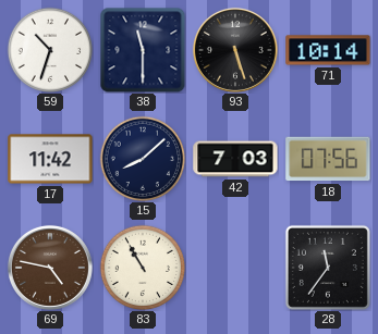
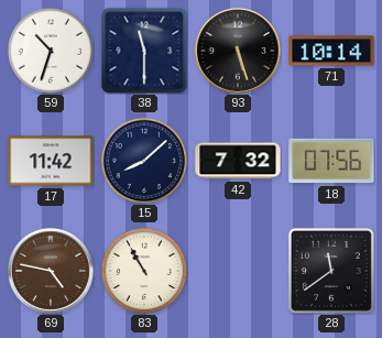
42: 7:03 -> 7:32 (238, 161)
28: 11:36 -> 11:39 (331, 271)
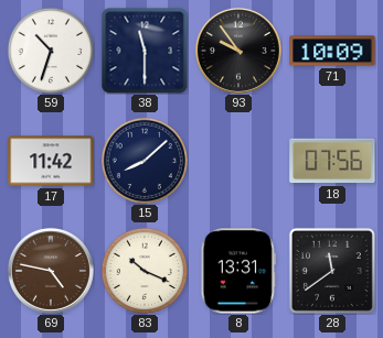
93: 5:27 -> 9:54 (238, 51)
71: 10:14 -> 10:09 (332, 51)
42: 7:32 -> none (238, 161)
83: 10:55 -> 10:19 (145, 271)
8: none -> 13:31 (238, 271)
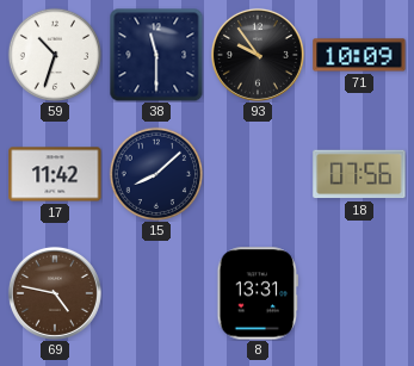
83: 10:19 -> none (145, 271)
28: 11:39 -> none (332, 271)
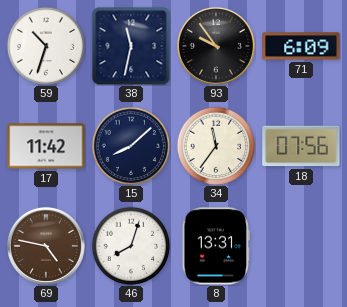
38: 11:30 -> 11:32 (131, 46)
71: 10:09 -> 6:09 (301, 46)
34: none -> 11:36 (216, 146)
46: none -> 8:03 (131, 246)
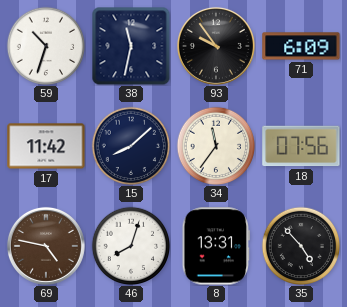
35: none -> 4:53 (301, 246)
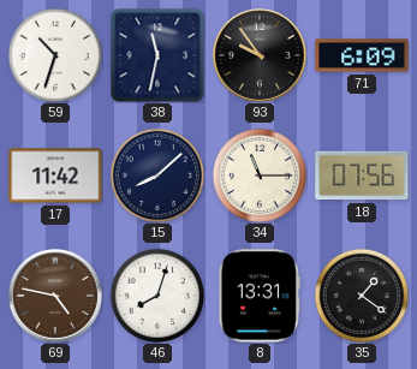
34: 11:36 -> 11:15 (260, 175)
35: 4:53 -> 1:21 (362, 296)
